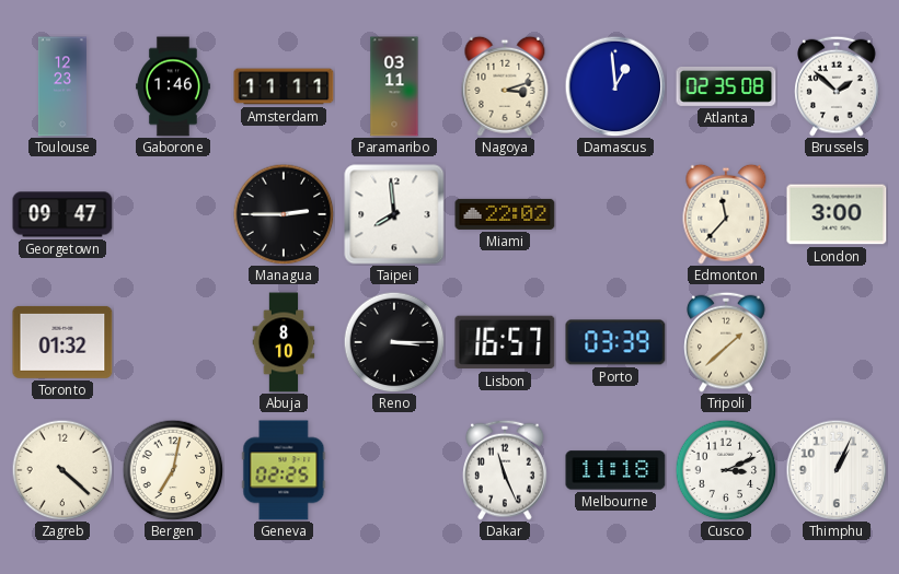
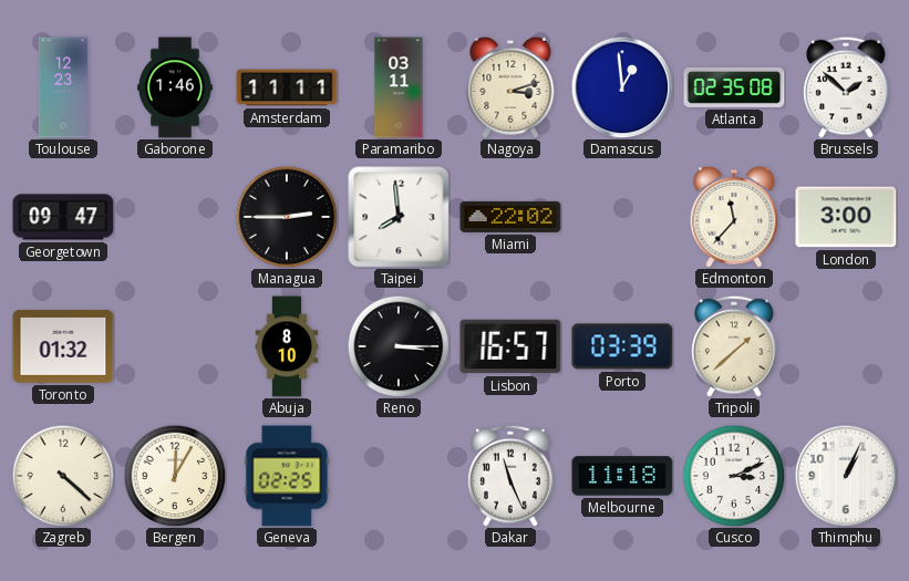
Bergen: 7:02 -> 12:05 (175, 476)
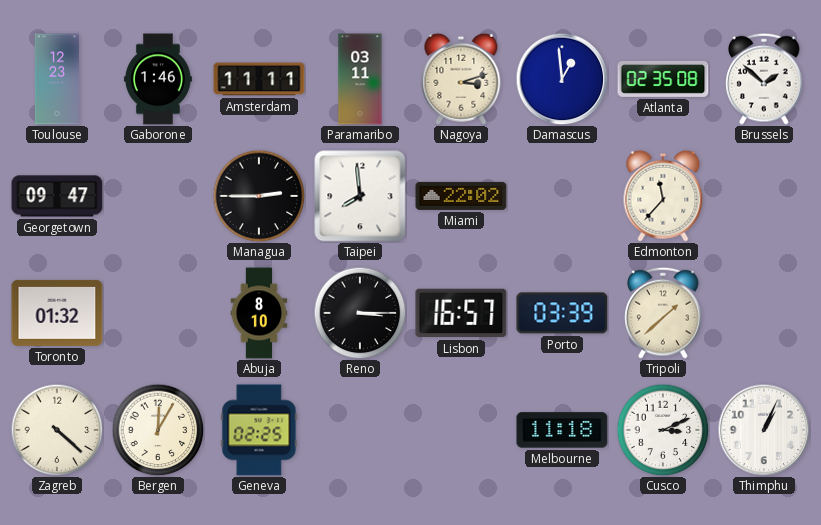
London: 3:00 -> none (846, 217)
Dakar: 11:26 -> none (510, 476)
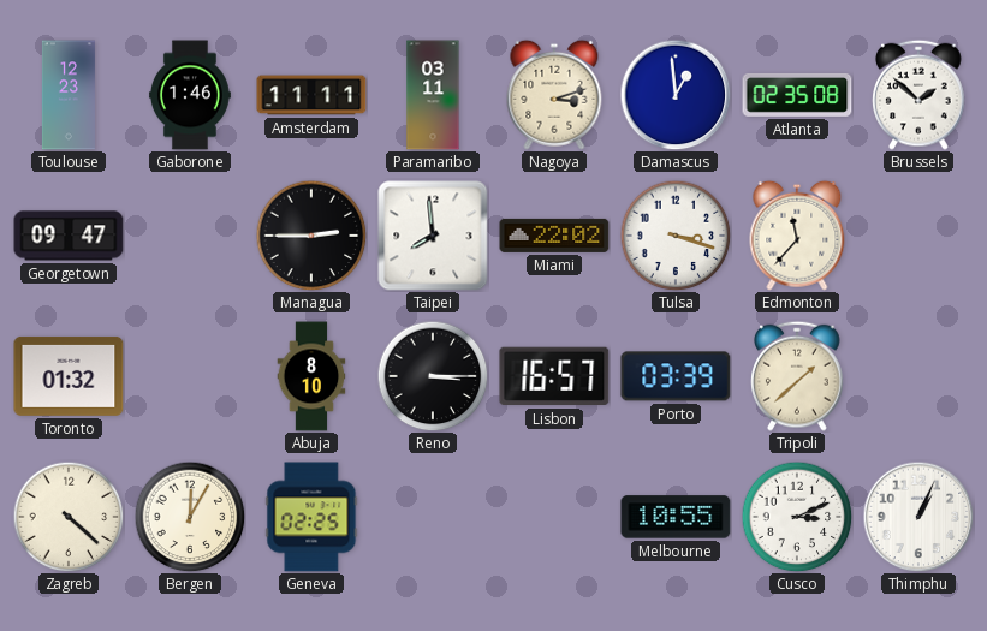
Tulsa: none -> 3:18 (676, 236)
Melbourne: 11:18 -> 10:55 (676, 517)
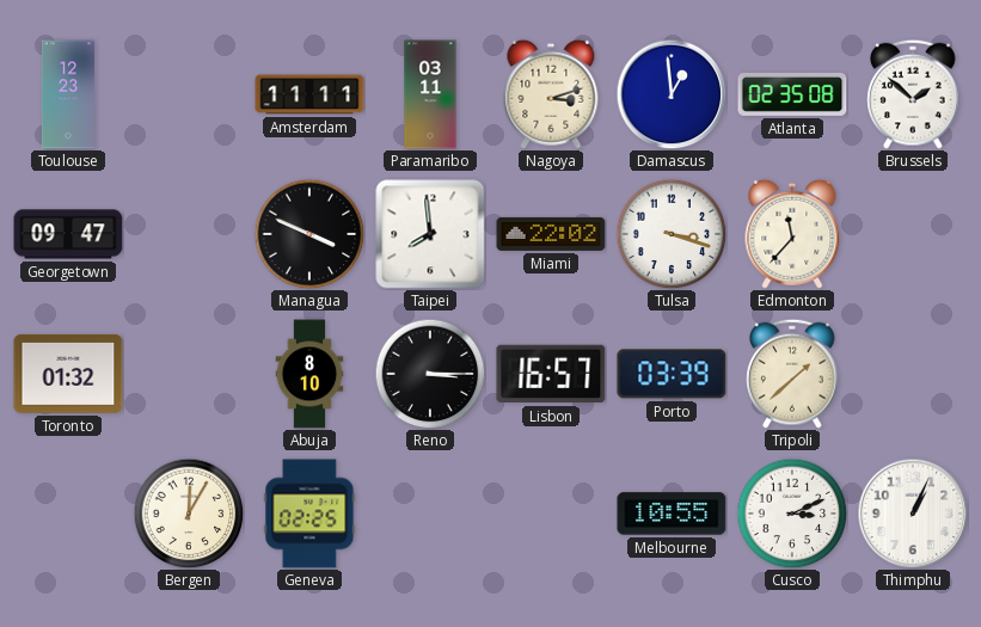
Gaborone: 1:46 -> none (190, 95)
Managua: 2:45 -> 3:49 (309, 234)
Zagreb: 4:22 -> none (69, 517)
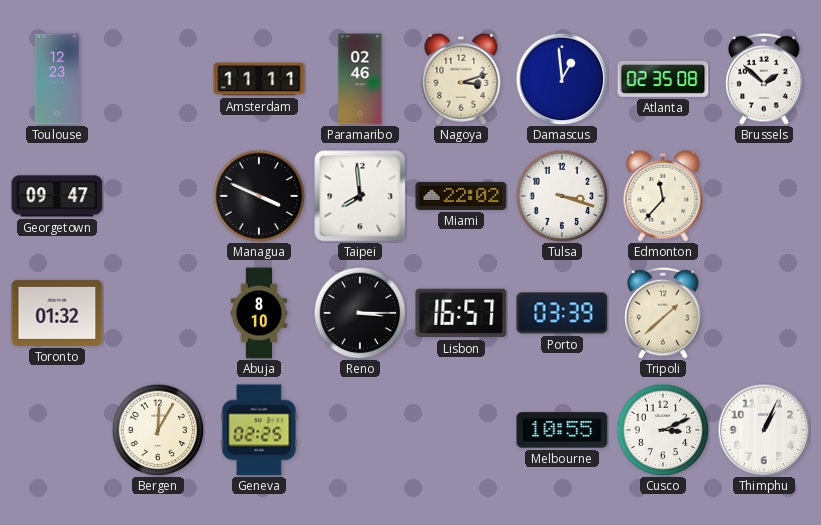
Paramaribo: 03:11 -> 02:46 (360, 79)
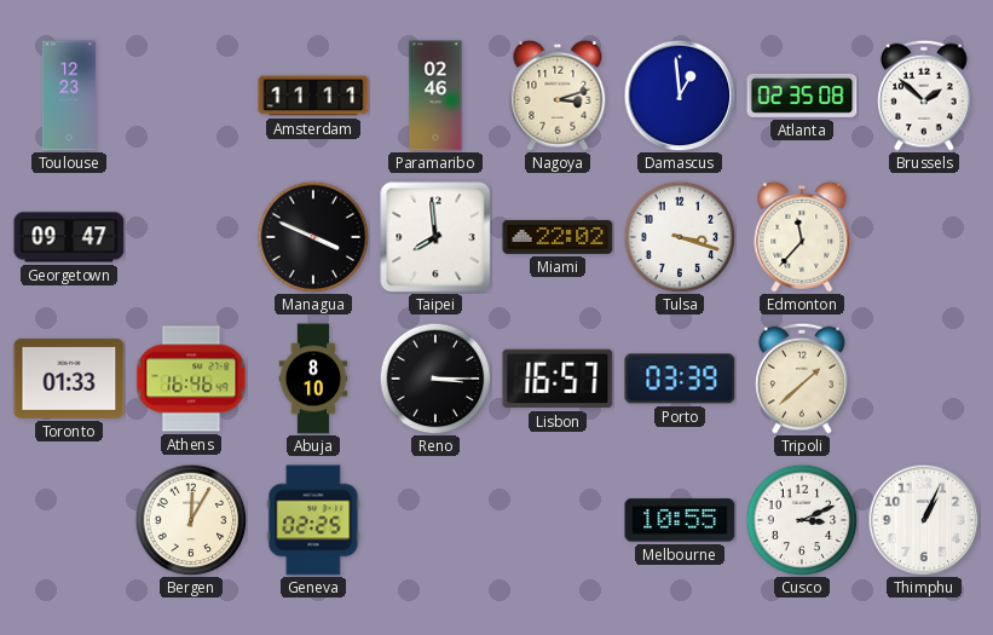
Toronto: 01:32 -> 01:33 (69, 379)
Athens: none -> 16:46 (191, 379)
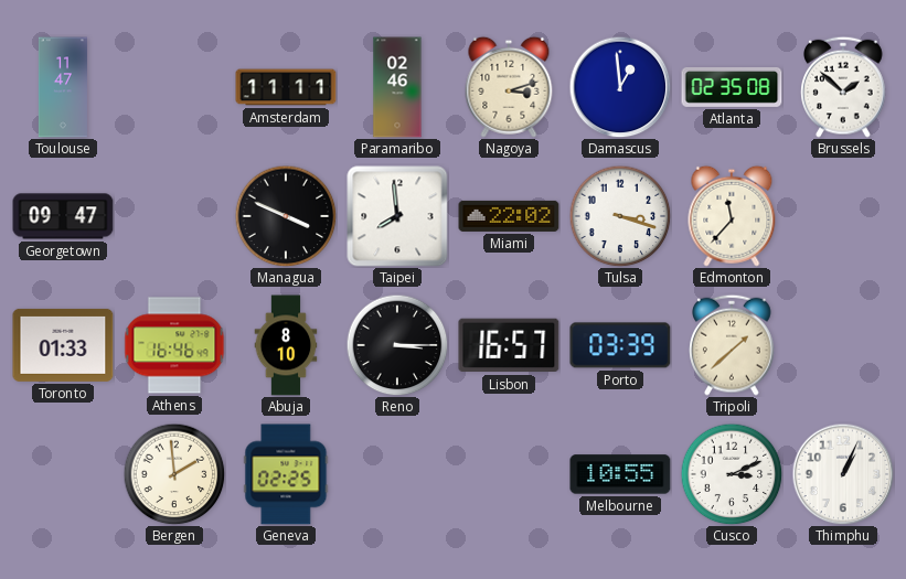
Toulouse: 12:23 -> 11:47 (63, 87)
Bergen: 12:05 -> 1:59 (174, 474)
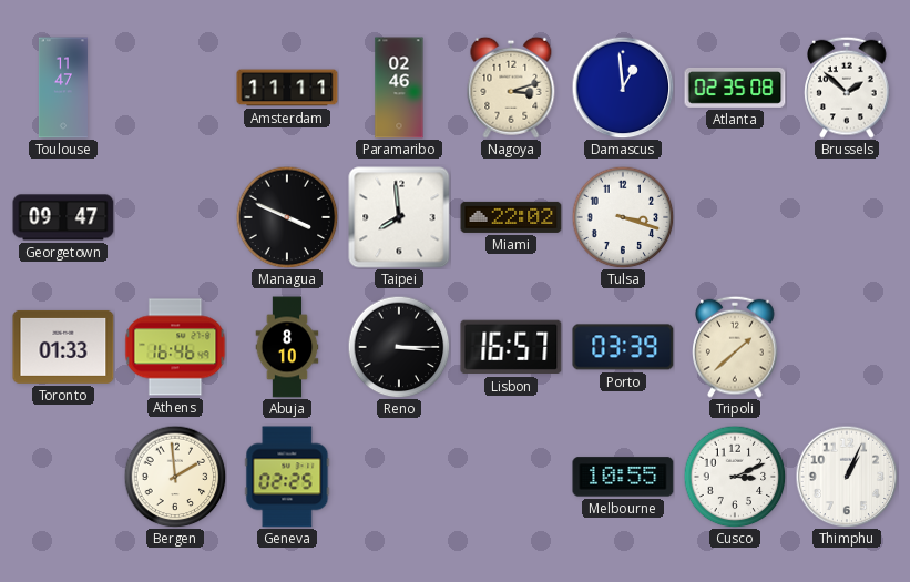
Edmonton: 11:37 -> none (732, 216)
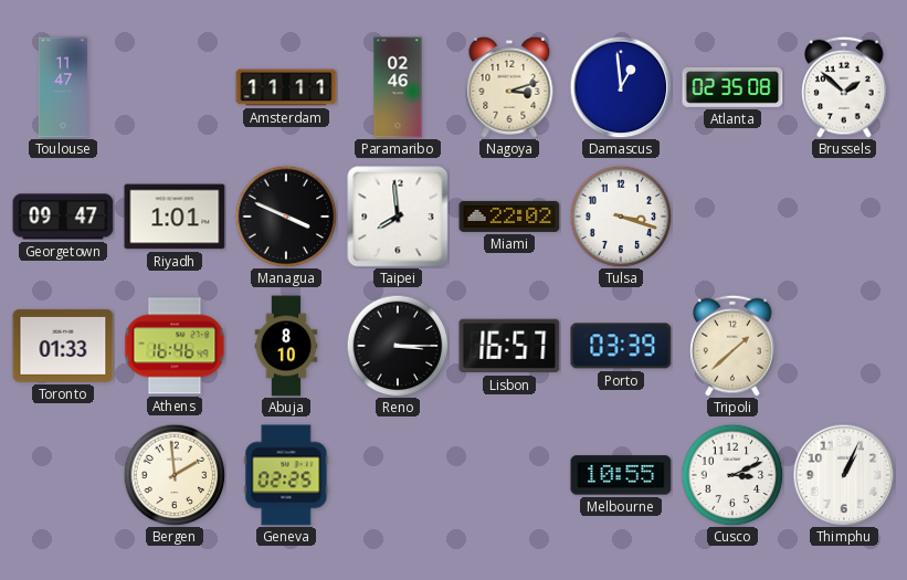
Riyadh: none -> 1:01 (175, 217)
